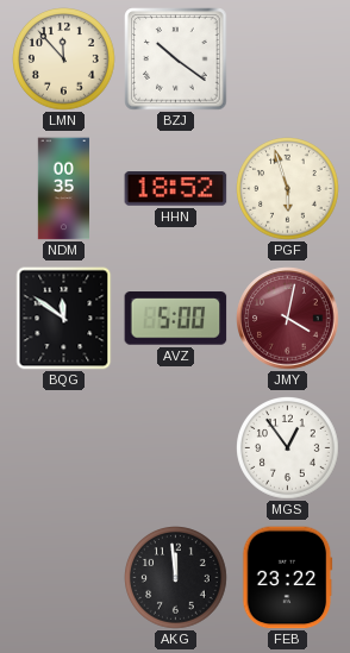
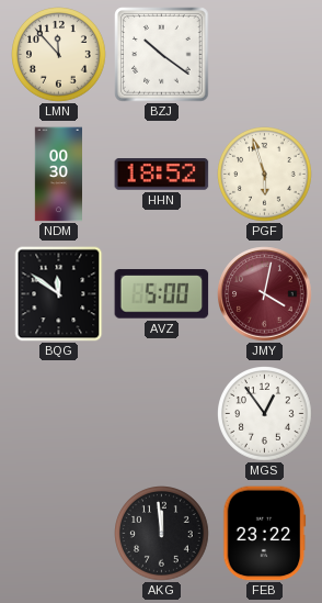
NDM: 00:35 -> 00:30 (59, 175)
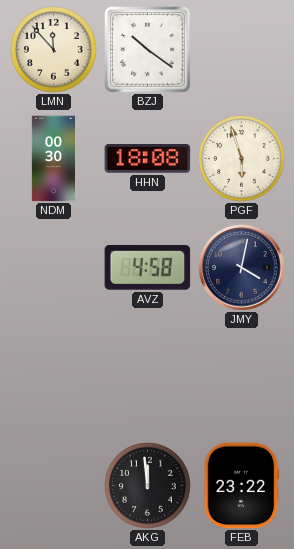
HHN: 18:52 -> 18:08 (148, 159)
BQG: 11:51 -> none (59, 294)
AVZ: 5:00 -> 4:58 (148, 268)
JMY dial: burgundy -> navy (242, 268)
MGS: 12:54 -> none (265, 414)
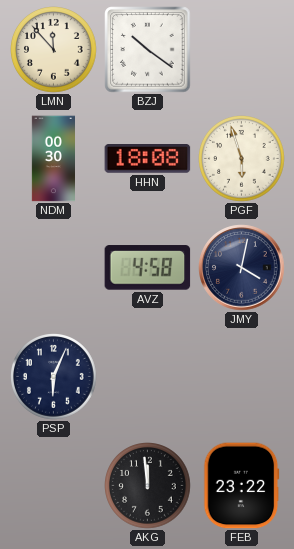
PSP: none -> 6:04 (54, 377)
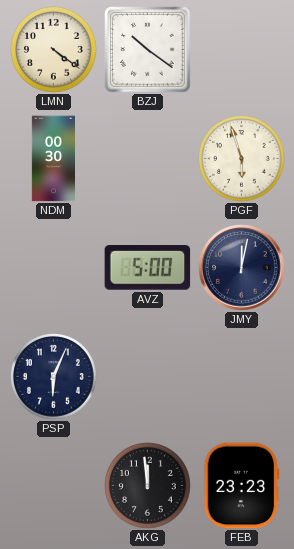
LMN: 11:53 -> 4:21 (54, 50)
HHN: 18:08 -> none (148, 159)
AVZ: 4:58 -> 5:00 (148, 268)
JMY: 4:02 -> 12:02 (242, 268)
FEB: 23:22 -> 23:23 (242, 486)
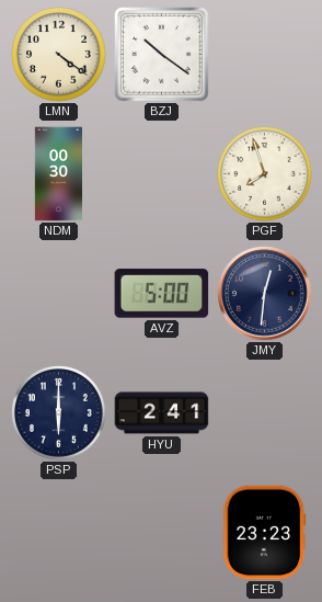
PGF: 5:57 -> 7:57 (265, 174)
JMY: 12:02 -> 12:31 (265, 294)
PSP: 6:04 -> 6:00 (59, 413)
HYU: none -> 2:41 (162, 413)
AKG: 11:59 -> none (148, 486)
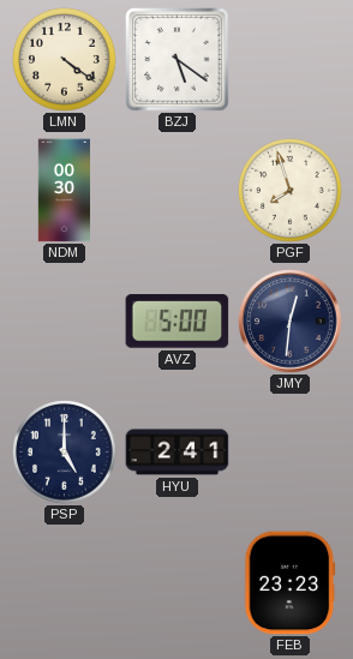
BZJ: 10:21 -> 5:21 (178, 60)
PSP: 6:00 -> 5:00 (65, 453)
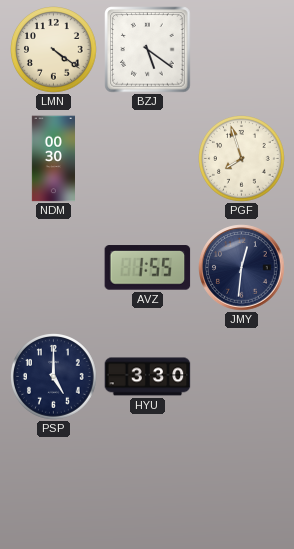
AVZ: 5:00 -> 1:55 (148, 268)
HYU: 2:41 -> 3:30 (148, 377)
FEB: 23:23 -> none (291, 583)
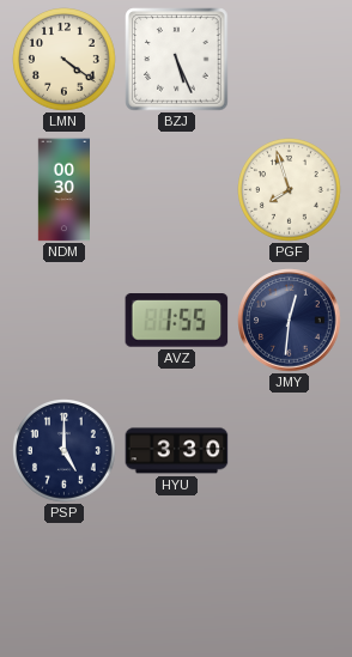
BZJ: 5:21 -> 5:26 (177, 60)
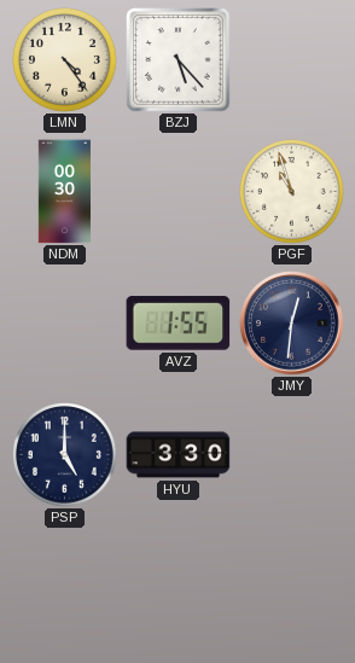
LMN: 4:21 -> 4:24 (65, 60)
BZJ: 5:26 -> 5:23 (179, 60)
PGF: 7:57 -> 10:57 (292, 192)
